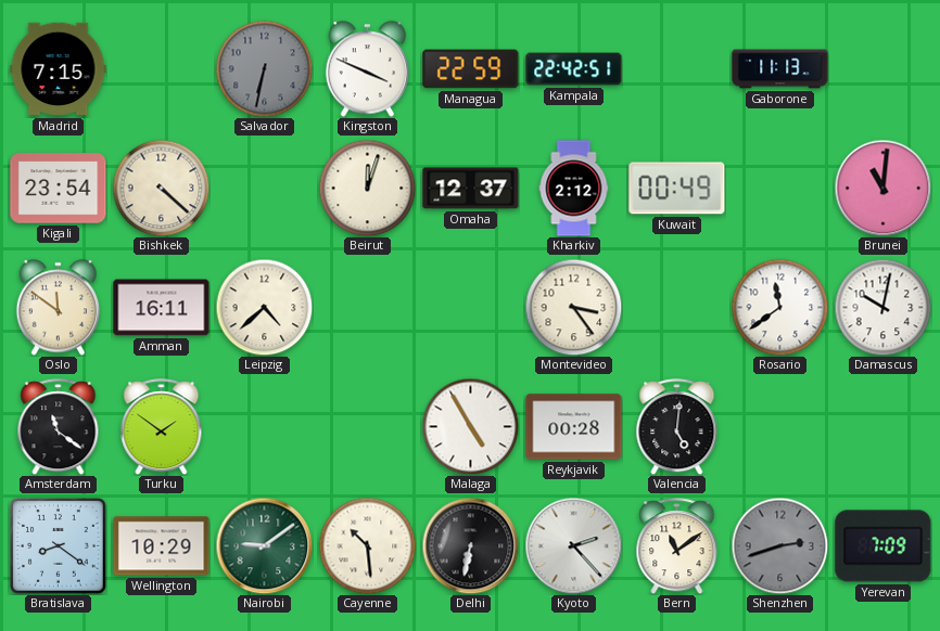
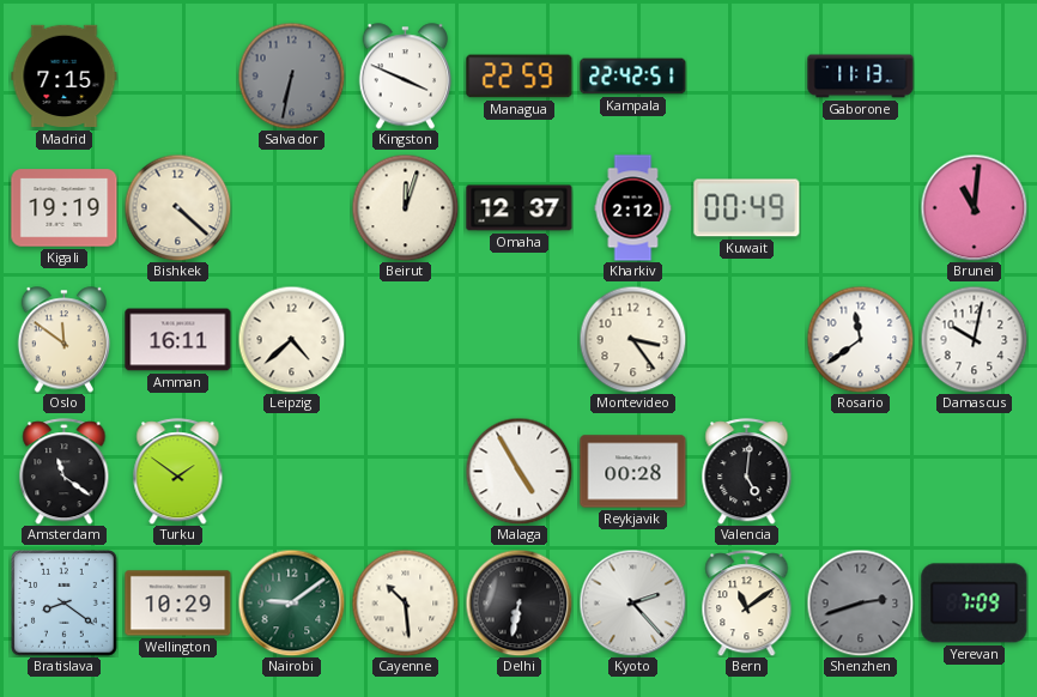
Kigali: 23:54 -> 19:19 (65, 208)
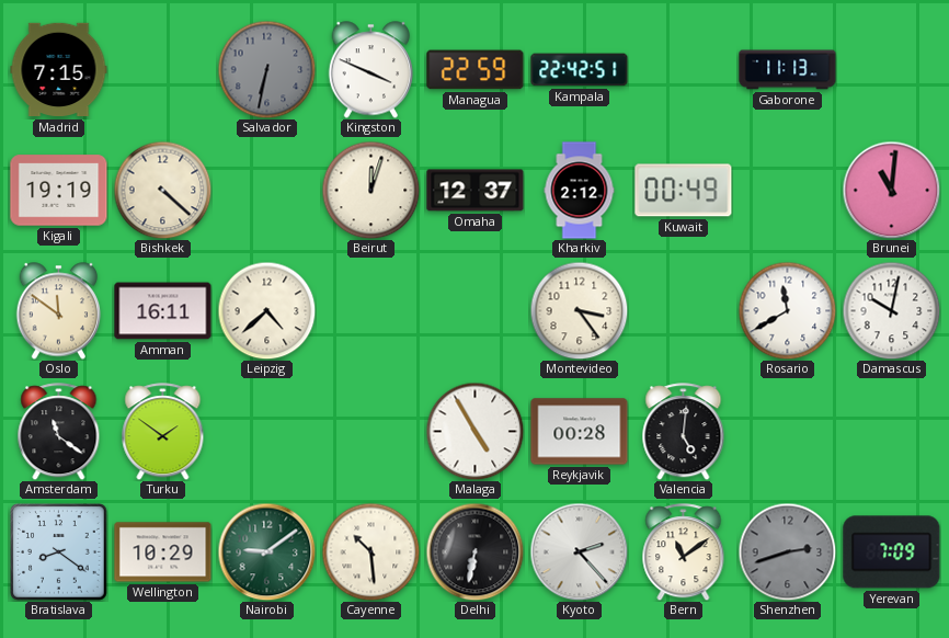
Rosario: 11:39 -> 11:40 (787, 310)
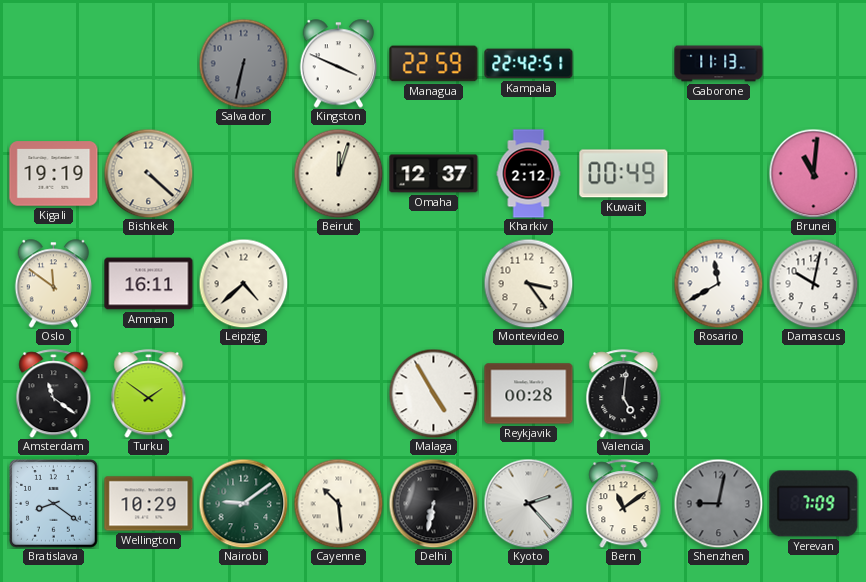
Madrid: 7:15 -> none (59, 70)
Shenzhen: 2:42 -> 9:02 (718, 503)
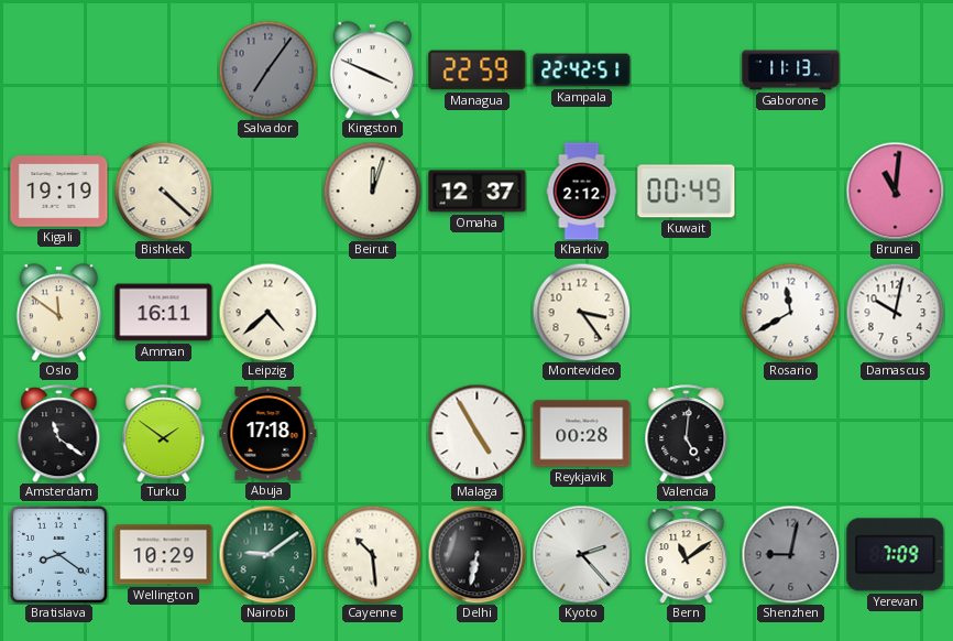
Salvador: 6:32 -> 7:06 (267, 69)
Abuja: none -> 17:18 (269, 434)
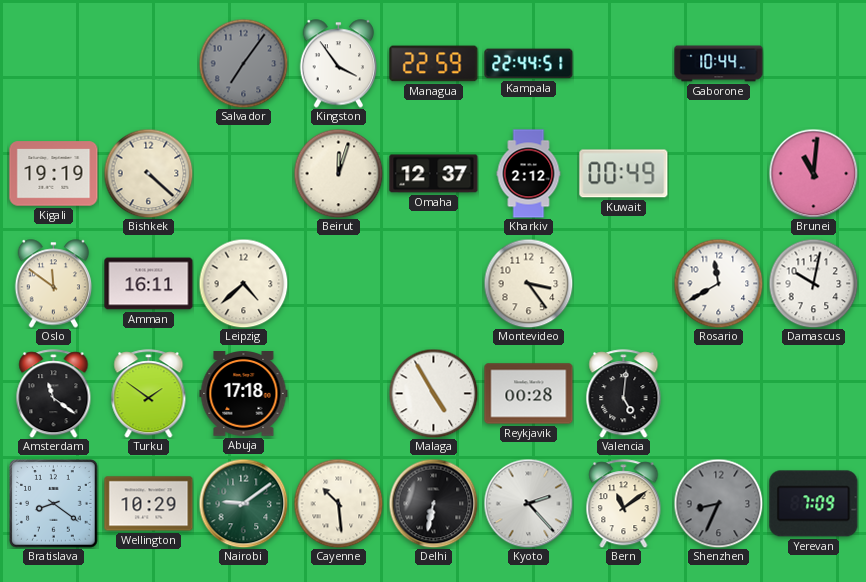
Kingston: 3:49 -> 3:54 (339, 64)
Kampala: 22:42 -> 22:44 (529, 64)
Gaborone: 11:13 -> 10:44 (719, 64)
Shenzhen: 9:02 -> 8:34 (718, 503)
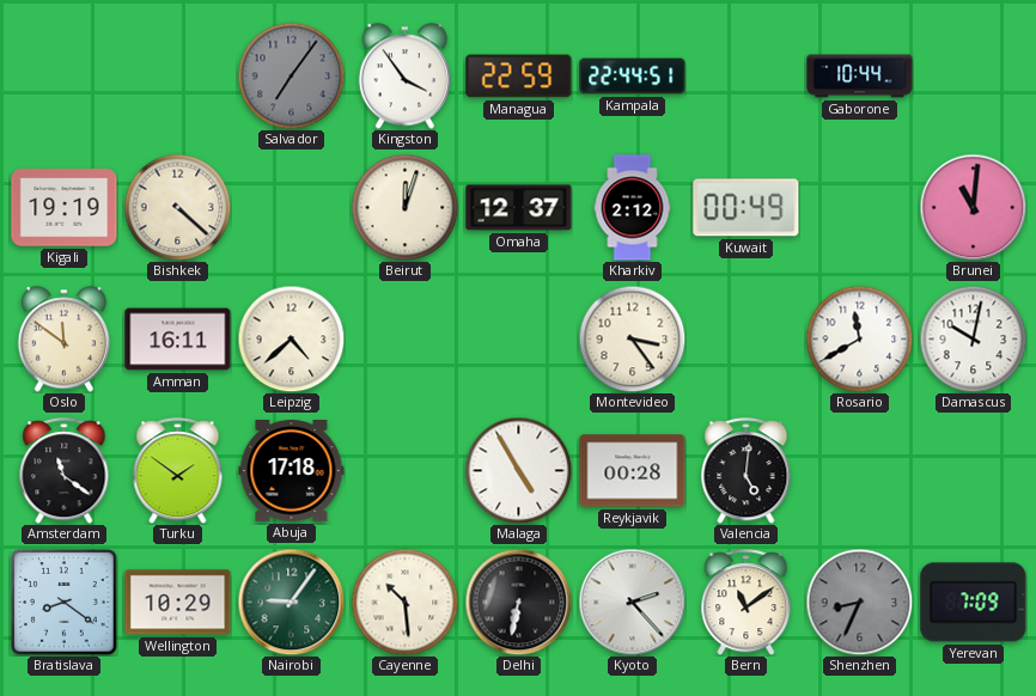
Nairobi: 9:09 -> 9:06 (291, 602)
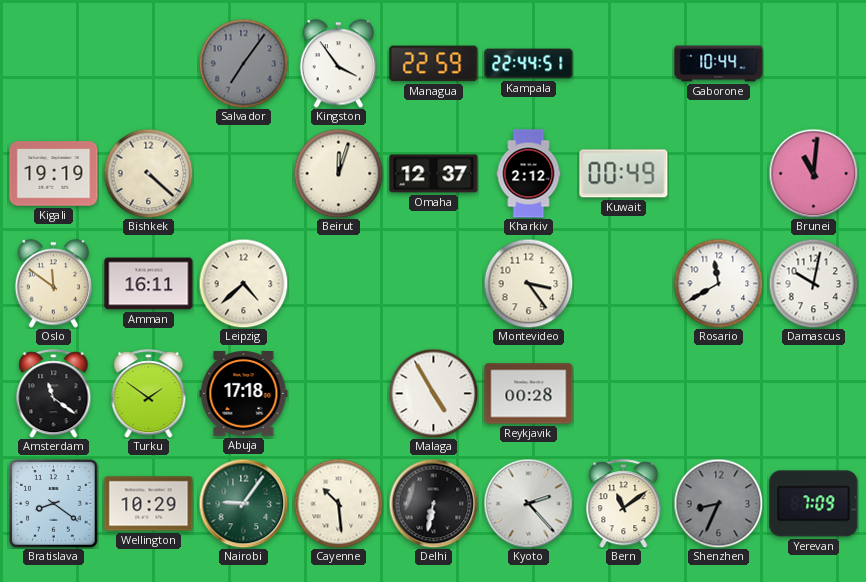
Valencia: 5:01 -> none (746, 471)
